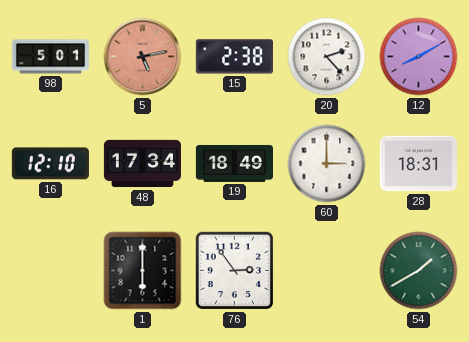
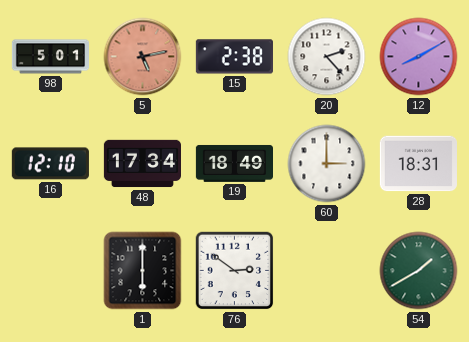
76: 2:54 -> 2:51 (235, 271)
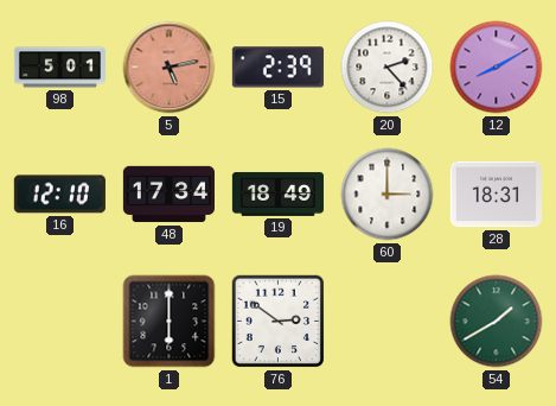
15: 2:38 -> 2:39 (277, 68)
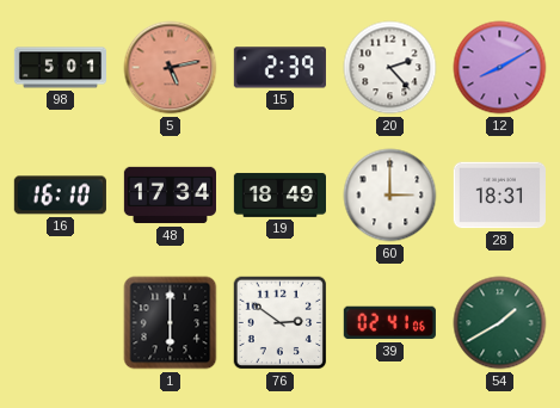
16: 12:10 -> 16:10 (60, 196)
39: none -> 02:41 (389, 323)
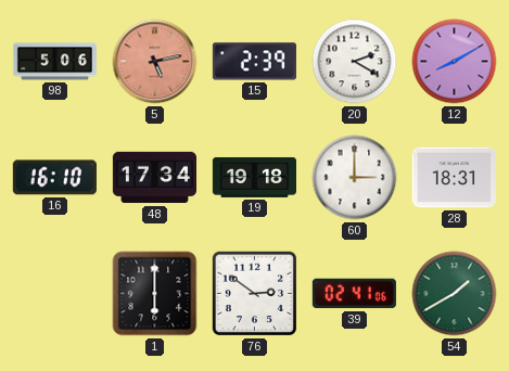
98: 5:01 -> 5:06 (54, 62)
20: 2:23 -> 2:20 (355, 62)
19: 18:49 -> 19:18 (254, 178)
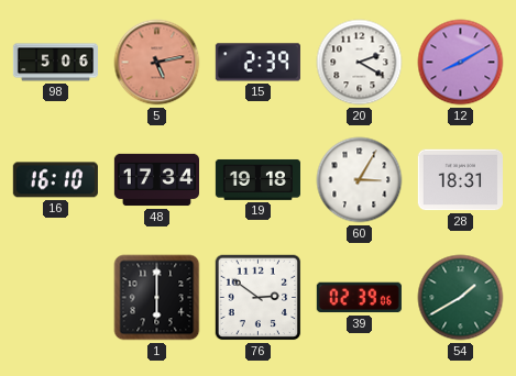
60: 3:00 -> 3:05 (360, 180)
39: 02:41 -> 02:39 (359, 298)
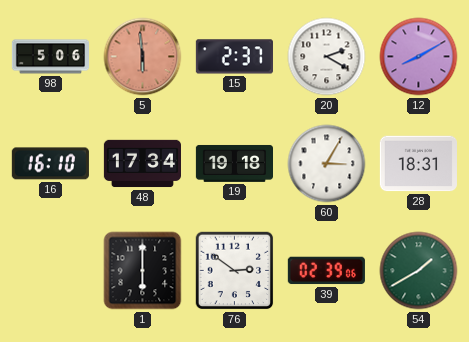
5: 5:13 -> 5:59 (143, 57)
15: 2:39 -> 2:37 (234, 57)
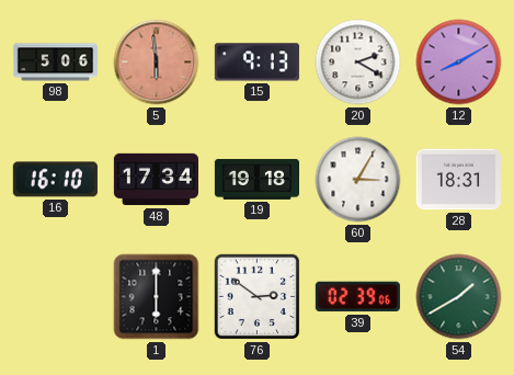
15: 2:37 -> 9:13 (256, 63)
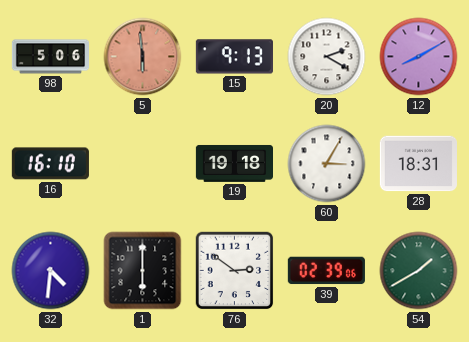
48: 17:34 -> none (156, 180)
32: none -> 4:31 (51, 271)
